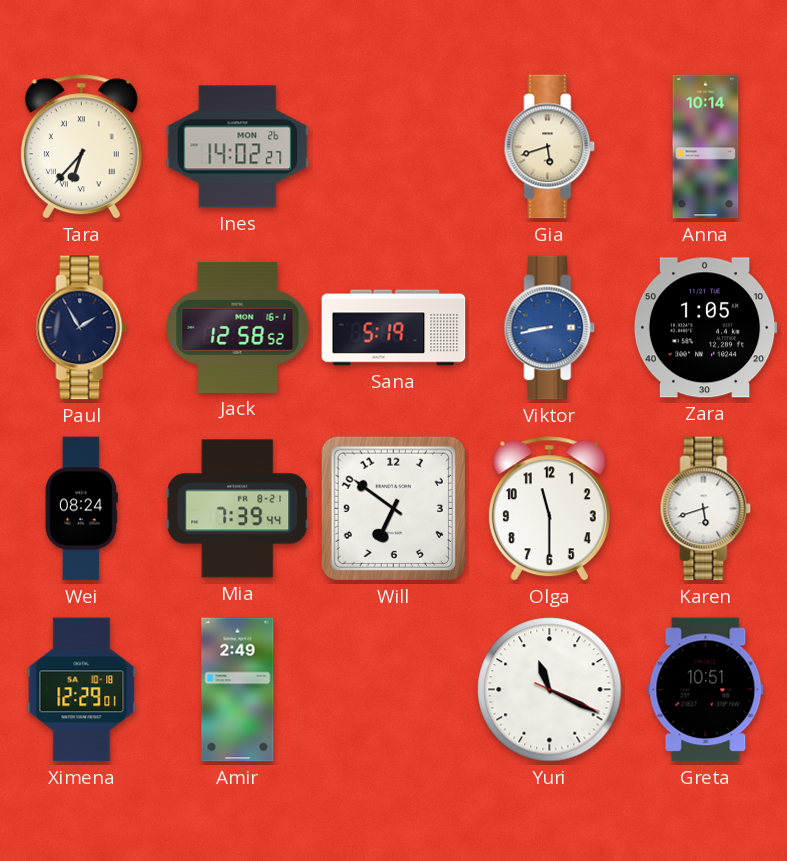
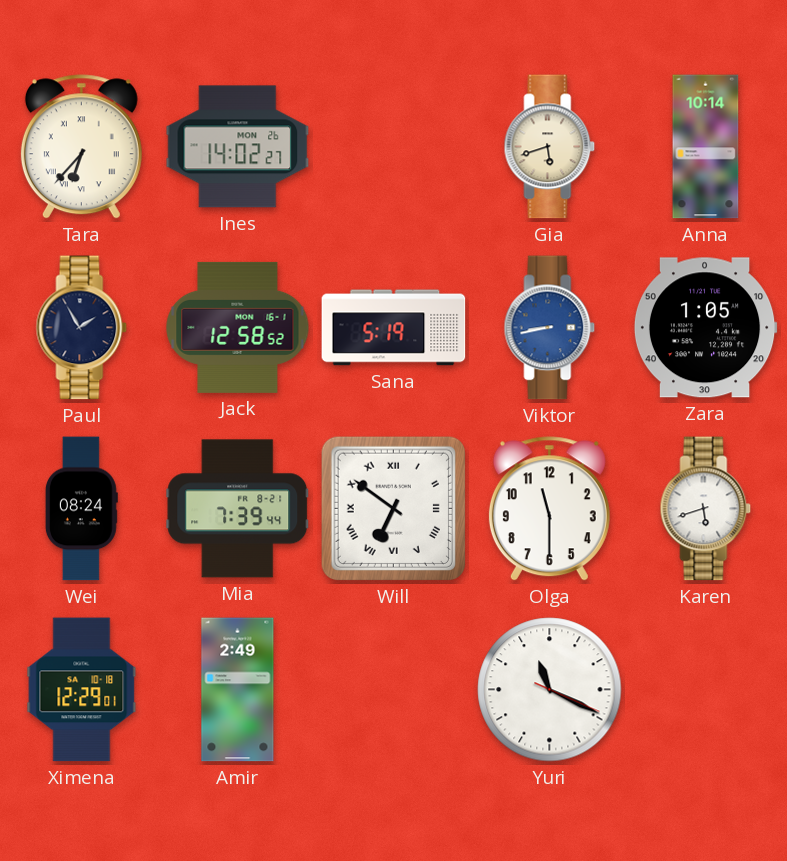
Will numerals: Arabic -> Roman (393, 508)
Greta: 10:51 -> none (706, 690)
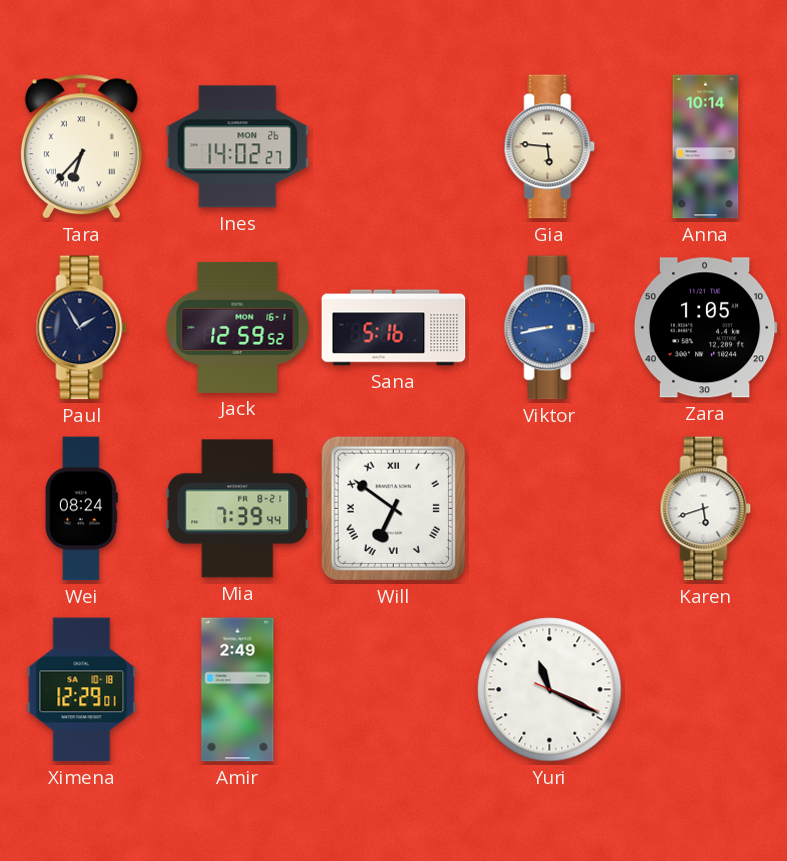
Gia: 5:42 -> 5:46 (550, 147)
Jack: 12:58 -> 12:59 (238, 327)
Sana: 5:19 -> 5:16 (394, 328)
Olga: 11:30 -> none (549, 509)
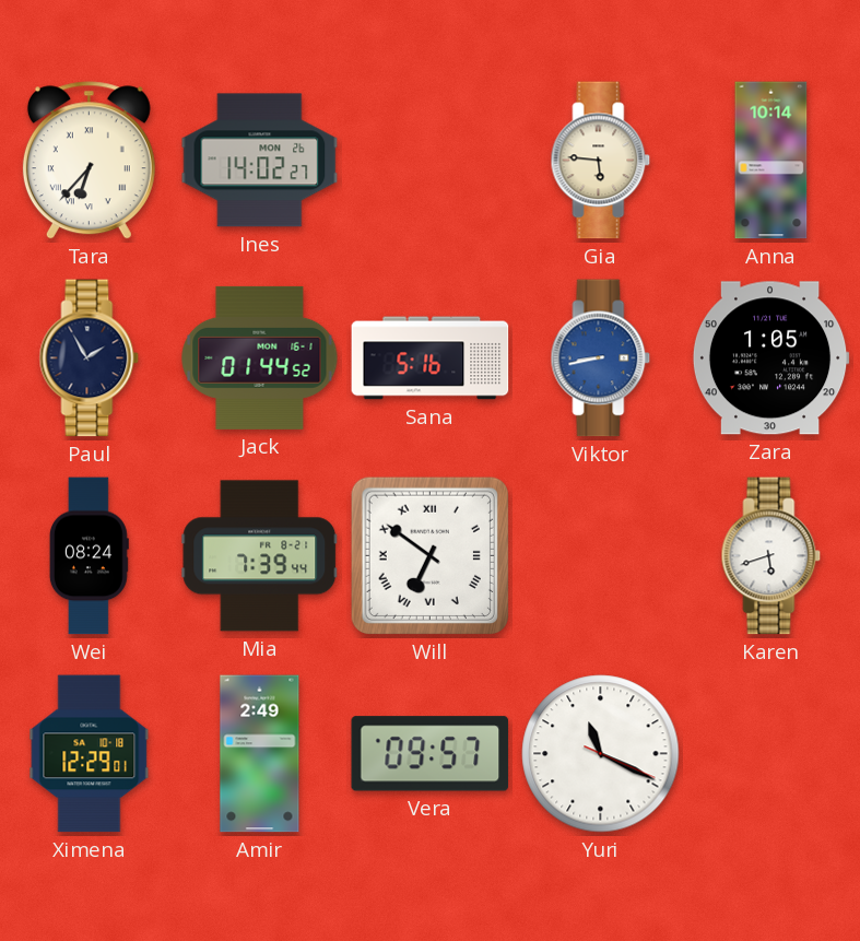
Jack: 12:59 -> 01:44 (260, 357)
Vera: none -> 09:57 (431, 754)
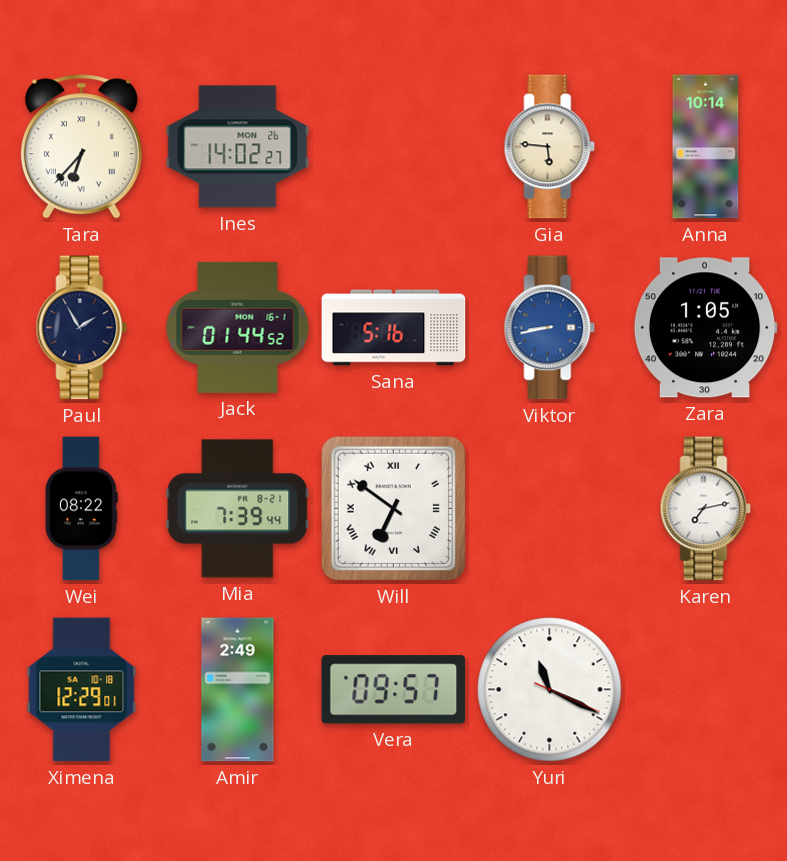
Wei: 08:24 -> 08:22 (81, 509)
Karen: 5:42 -> 7:13 (706, 509)
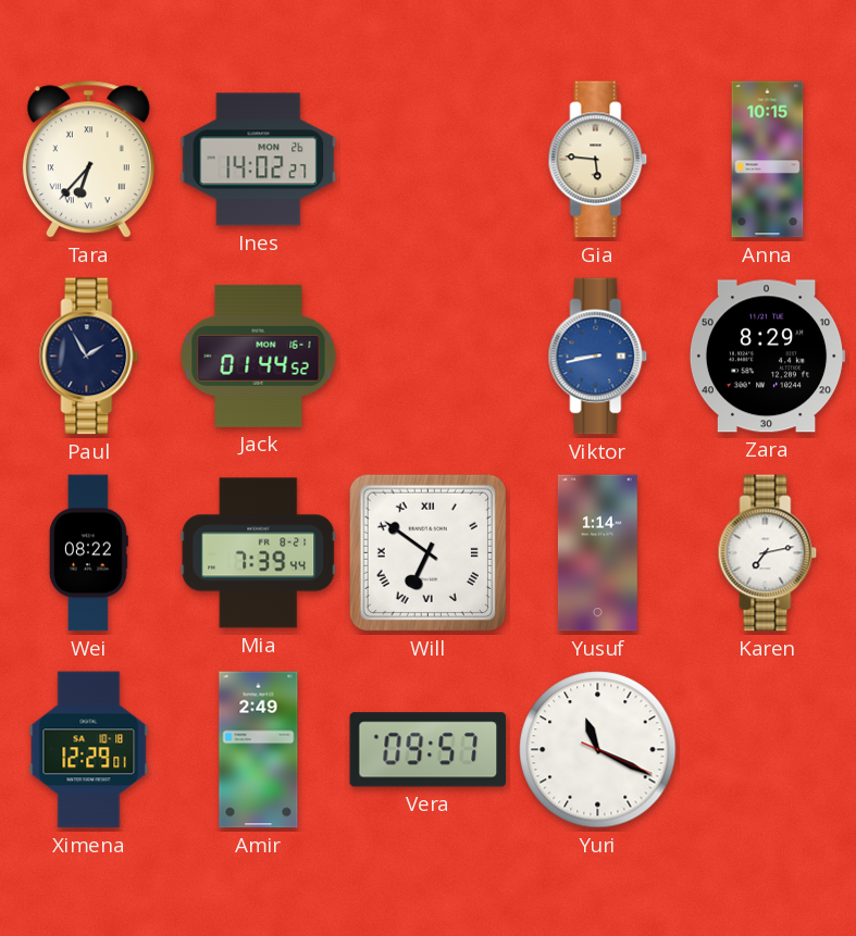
Anna: 10:14 -> 10:15 (768, 160)
Sana: 5:16 -> none (394, 328)
Zara: 1:05 -> 8:29 (767, 357)
Yusuf: none -> 1:14 (597, 553)
